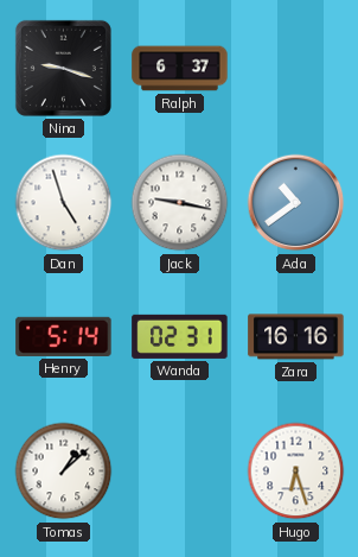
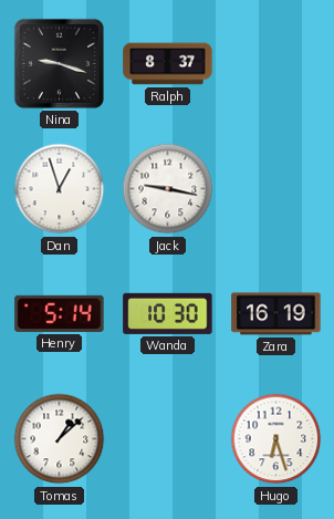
Ralph: 6:37 -> 8:37 (168, 64)
Dan: 4:57 -> 12:57 (60, 189)
Ada: 10:39 -> none (296, 203)
Wanda: 02:31 -> 10:30 (168, 313)
Zara: 16:16 -> 16:19 (276, 314)
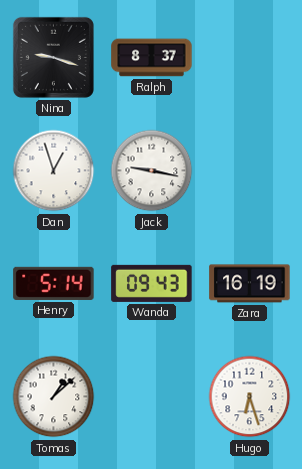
Wanda: 10:30 -> 09:43 (152, 283)
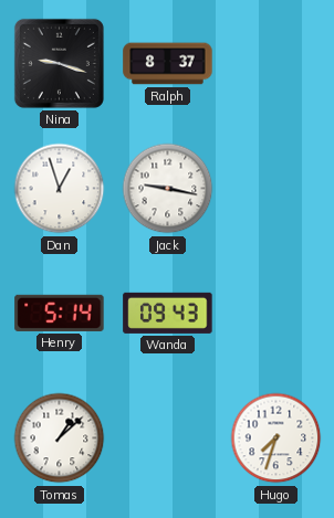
Zara: 16:19 -> none (250, 284)
Hugo: 6:27 -> 7:33 (276, 438)
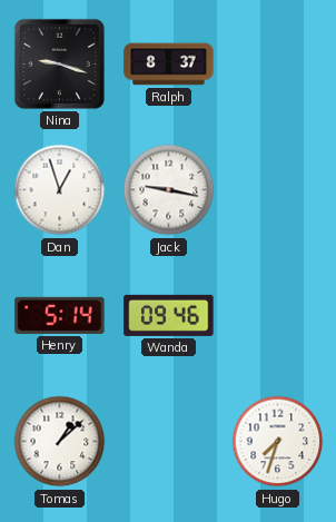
Wanda: 09:43 -> 09:46 (169, 315)
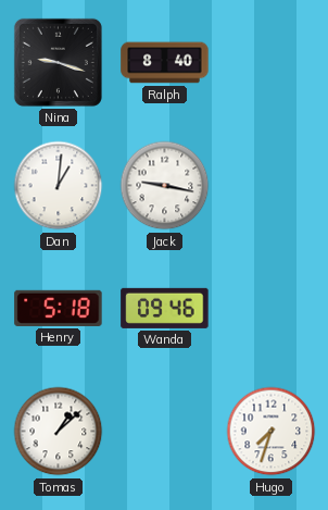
Ralph: 8:37 -> 8:40 (165, 63)
Dan: 12:57 -> 1:01 (59, 186)
Henry: 5:14 -> 5:18 (59, 308)
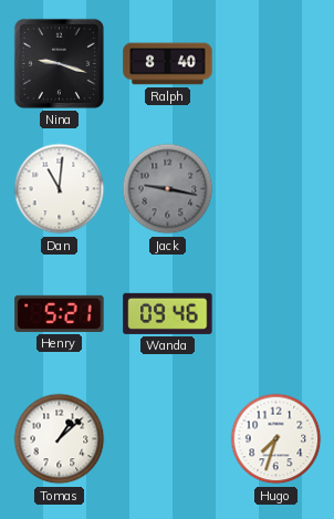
Dan: 1:01 -> 11:01 (60, 189)
Jack dial: white -> grey (168, 189)
Henry: 5:18 -> 5:21 (60, 313)
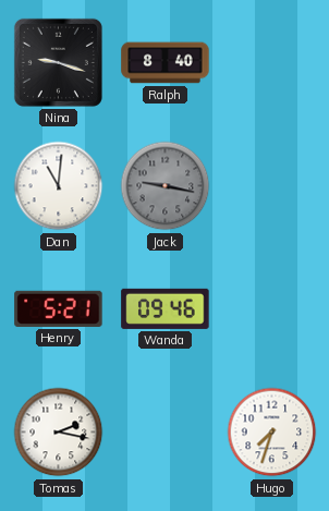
Tomas: 1:08 -> 2:17 (59, 433)
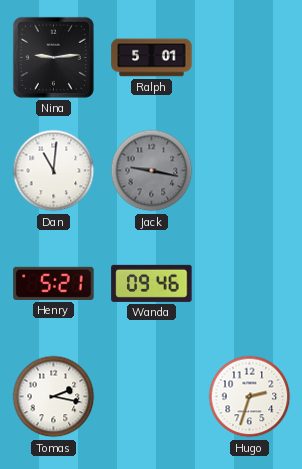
Nina: 9:18 -> 9:14 (53, 57)
Ralph: 8:40 -> 5:01 (152, 58)
Hugo: 7:33 -> 2:33 (250, 397)
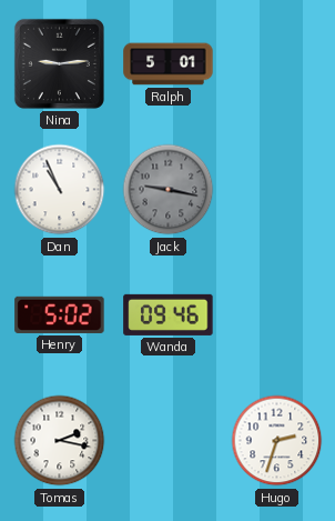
Dan: 11:01 -> 10:56 (60, 190)
Henry: 5:21 -> 5:02 (60, 314)
